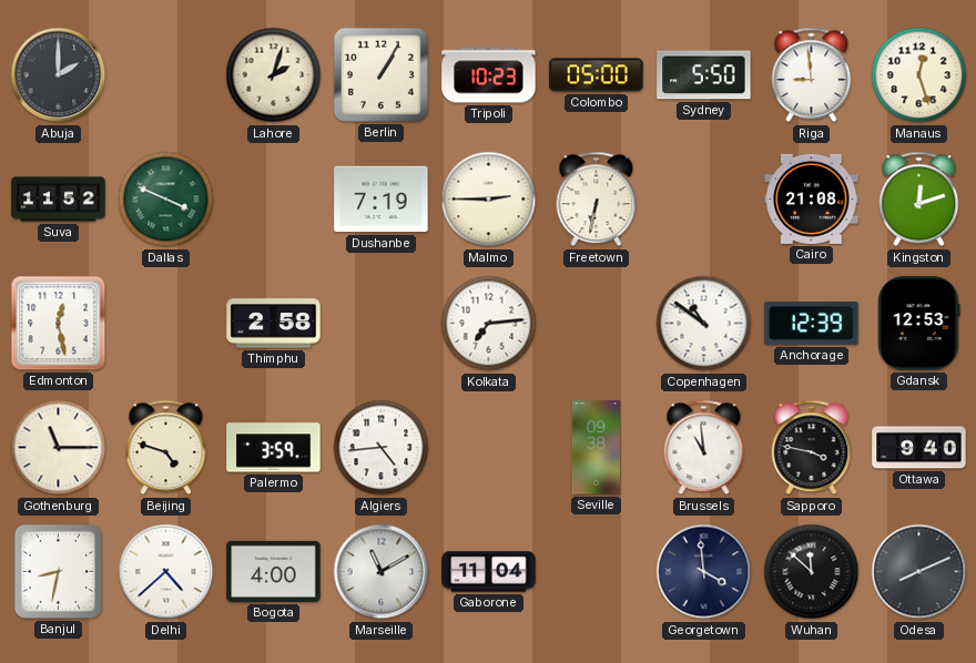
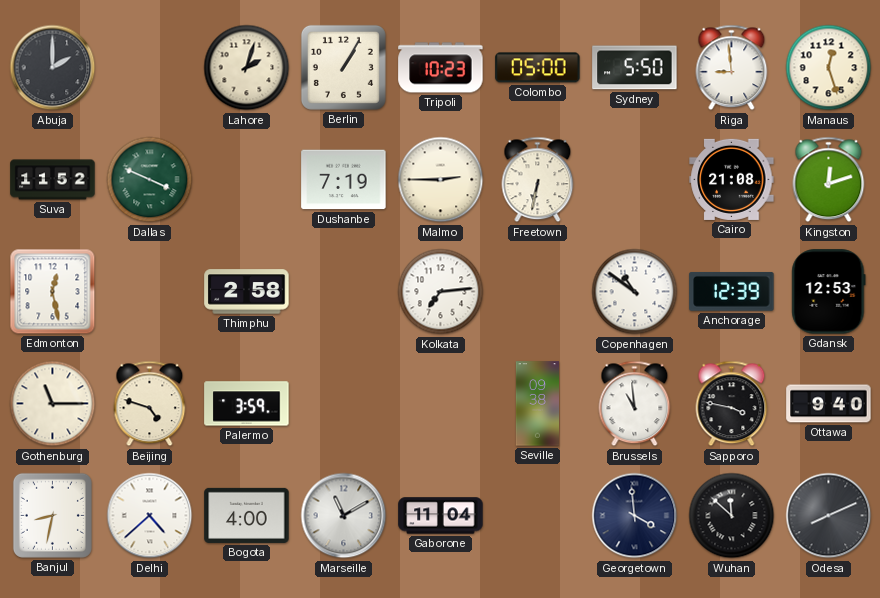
Algiers: 4:44 -> none (382, 448)
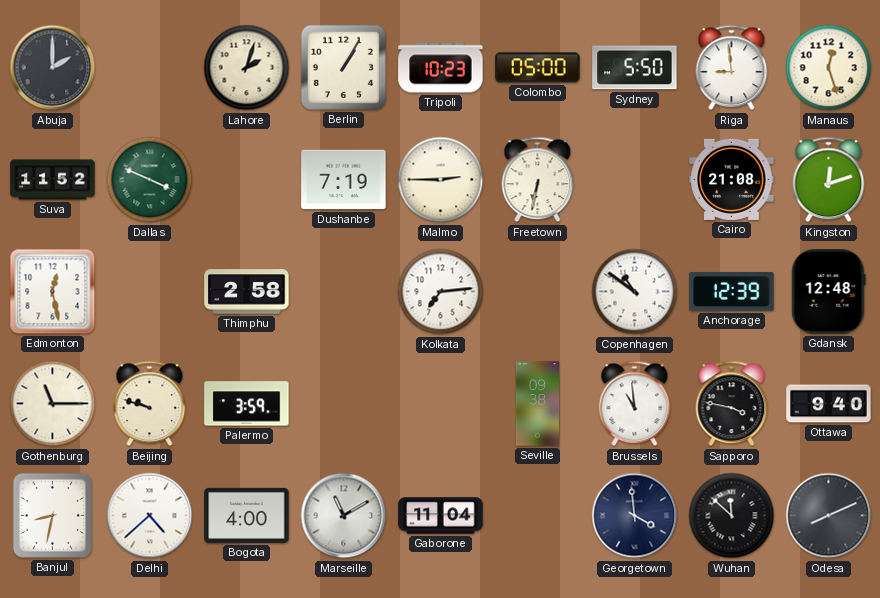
Gdansk: 12:53 -> 12:48 (829, 292)
Beijing: 4:48 -> 9:48 (150, 404)
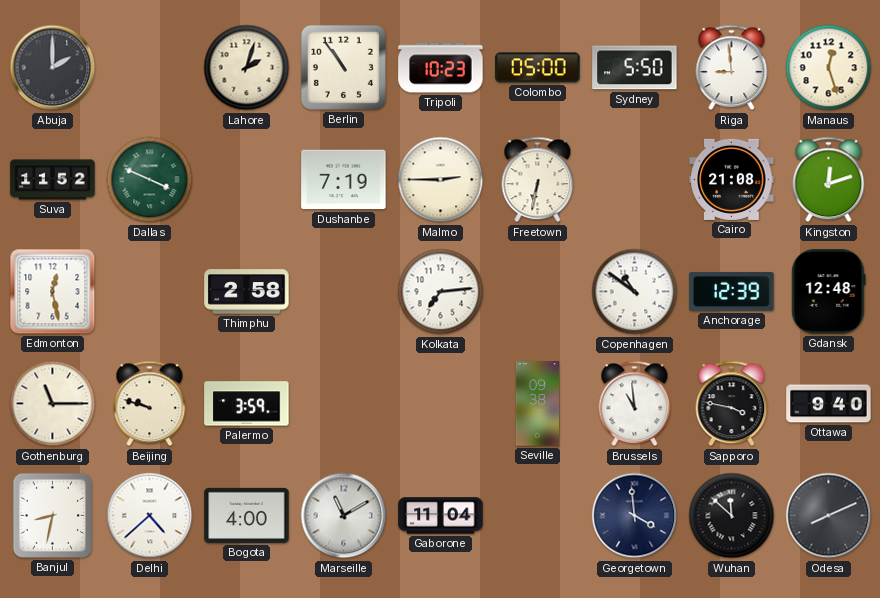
Berlin: 1:05 -> 10:54 (343, 67)
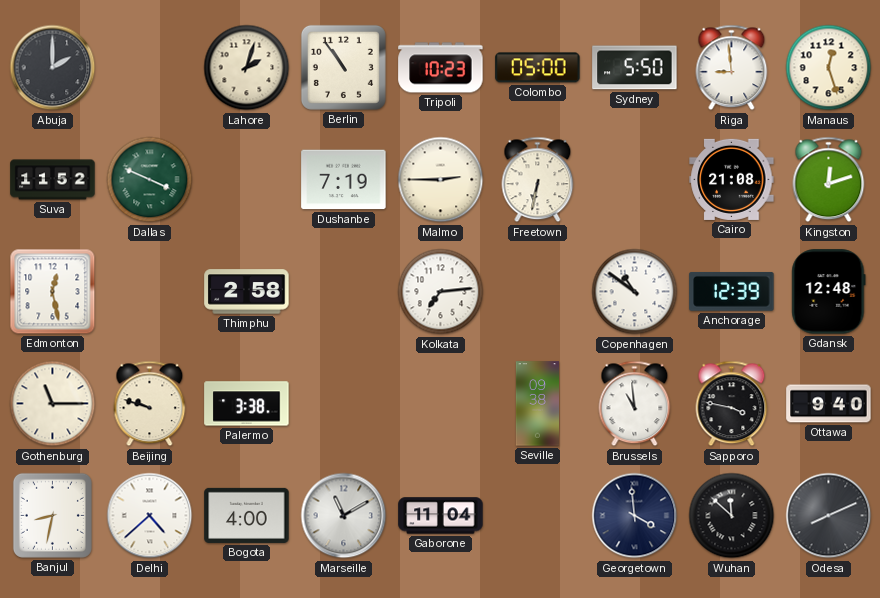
Palermo: 3:59 -> 3:38 (247, 404)
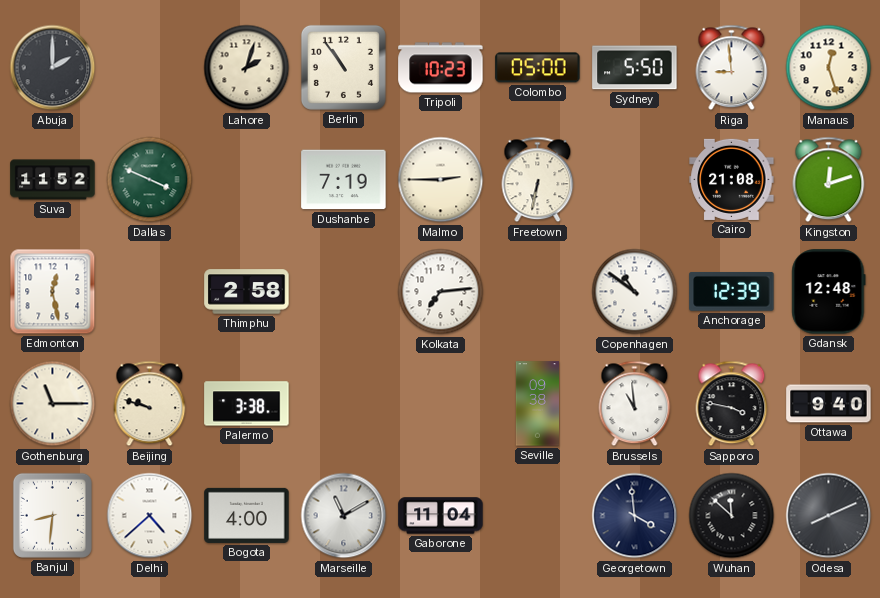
Banjul: 8:32 -> 8:31 (52, 515)
